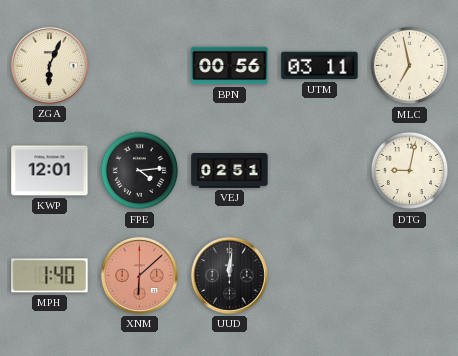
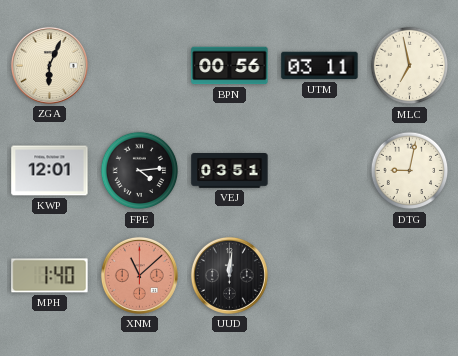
VEJ: 02:51 -> 03:51 (230, 171)
XNM: 6:08 -> 11:08 (139, 275)
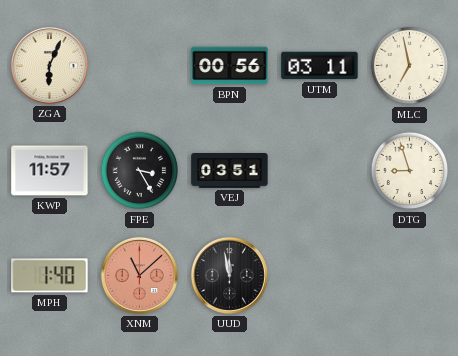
KWP: 12:01 -> 11:57 (50, 171)
FPE: 4:14 -> 3:25 (140, 171)
DTG: 9:02 -> 8:57 (410, 171)
UUD: 12:01 -> 11:58 (229, 275)
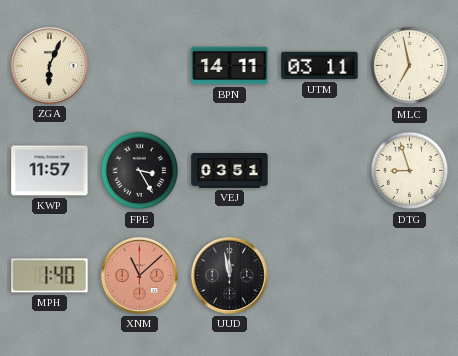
BPN: 00:56 -> 14:11 (230, 66)
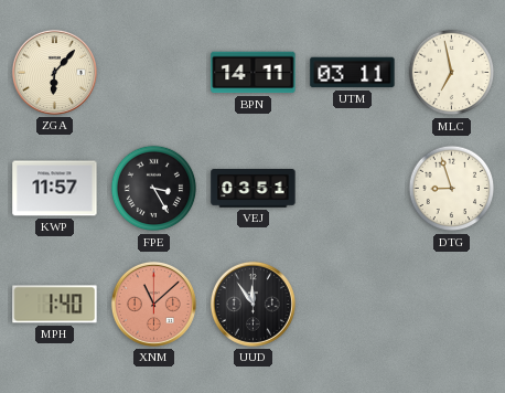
ZGA: 6:04 -> 6:07 (54, 72)
UUD: 11:58 -> 11:54 (253, 304)
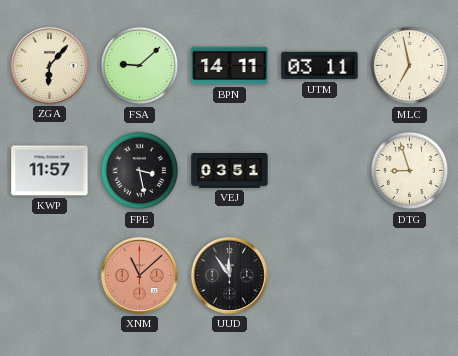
FSA: none -> 9:08 (140, 66)
FPE: 3:25 -> 3:28 (140, 171)
MPH: 1:40 -> none (55, 305)
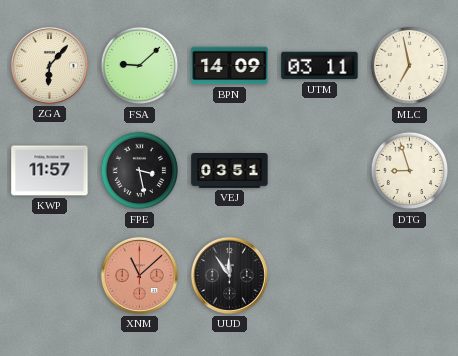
BPN: 14:11 -> 14:09 (230, 66)
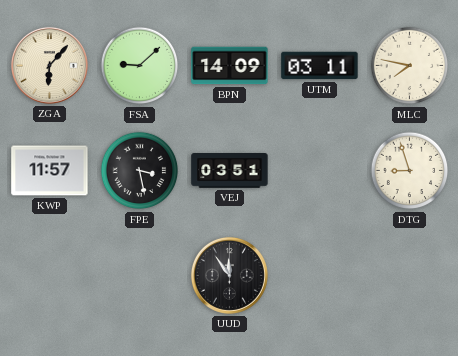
MLC: 6:58 -> 7:47 (410, 66)
XNM: 11:08 -> none (139, 275)
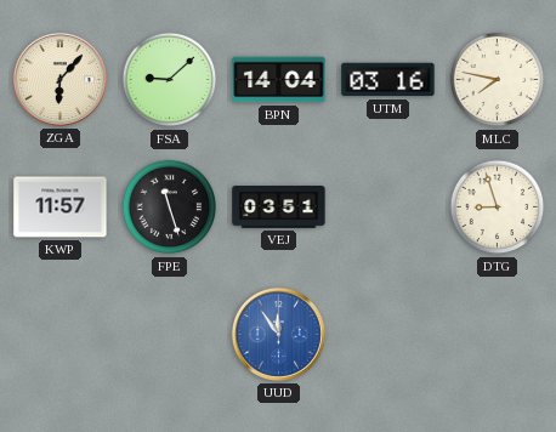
BPN: 14:09 -> 14:04 (279, 80)
UTM: 03:11 -> 03:16 (388, 80)
FPE: 3:28 -> 11:27 (170, 208)
UUD dial: black -> blue (278, 334)
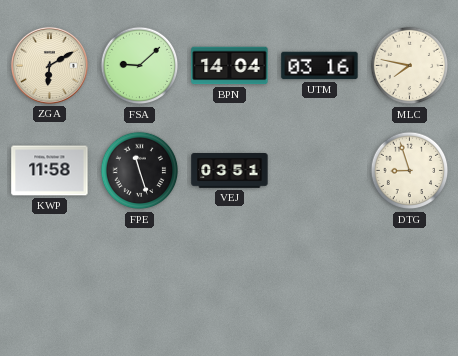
ZGA: 6:07 -> 6:10 (49, 65)
KWP: 11:57 -> 11:58 (50, 171)
UUD: 11:54 -> none (278, 334)
